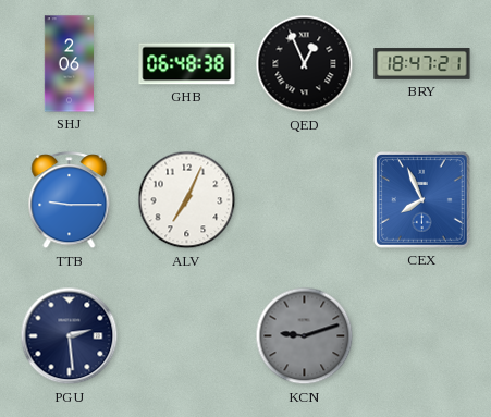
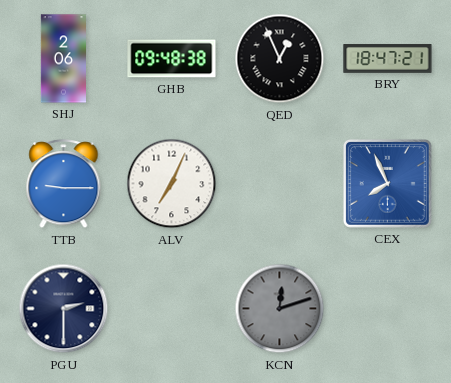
GHB: 06:48 -> 09:48 (172, 59)
PGU: 2:29 -> 2:30 (64, 309)
KCN: 9:12 -> 12:12 (280, 309)
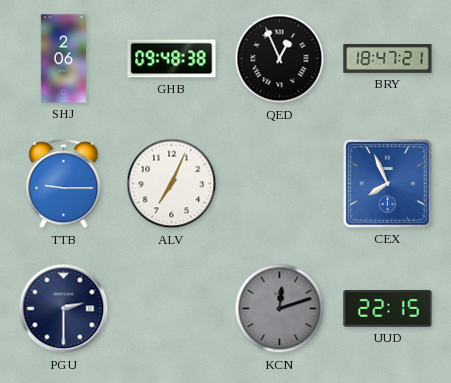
UUD: none -> 22:15 (388, 309)
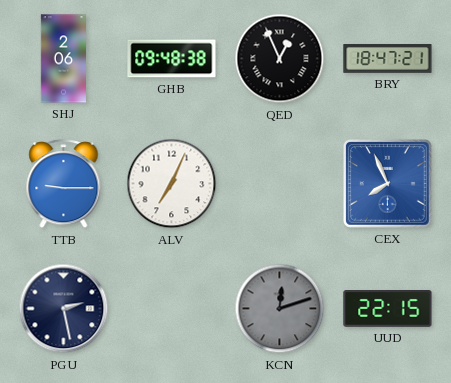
PGU: 2:30 -> 2:28 (64, 309)
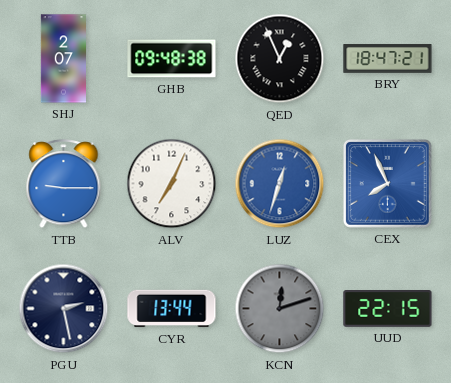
SHJ: 2:06 -> 2:07 (64, 59)
LUZ: none -> 12:33 (280, 184)
CYR: none -> 13:44 (172, 309)
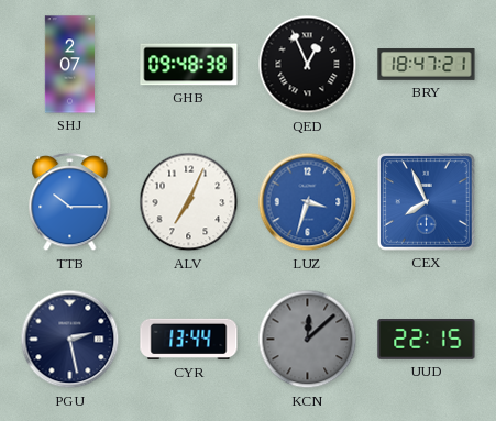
TTB: 9:15 -> 10:15 (70, 202)
LUZ: 12:33 -> 3:33 (308, 202)
KCN: 12:12 -> 12:08 (308, 340)
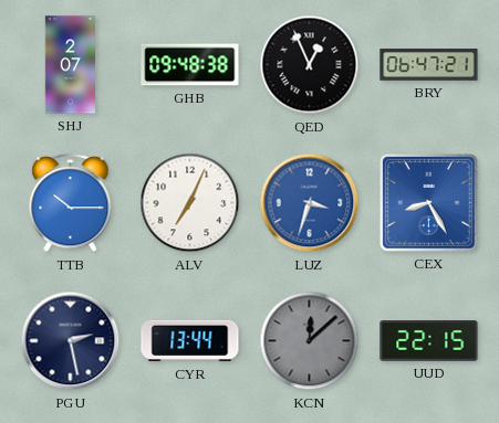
BRY: 18:47 -> 06:47 (429, 65)
CEX: 7:56 -> 8:25 (428, 202)
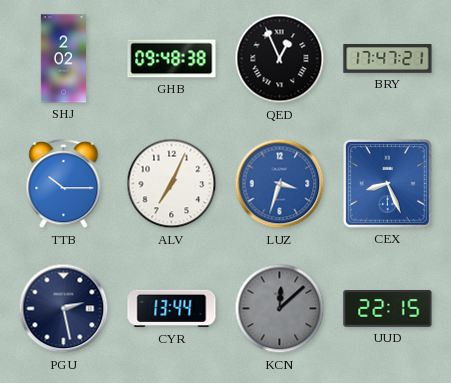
SHJ: 2:07 -> 2:02 (64, 59)
BRY: 06:47 -> 17:47 (388, 59)
CEX: 8:25 -> 8:26 (387, 183)
